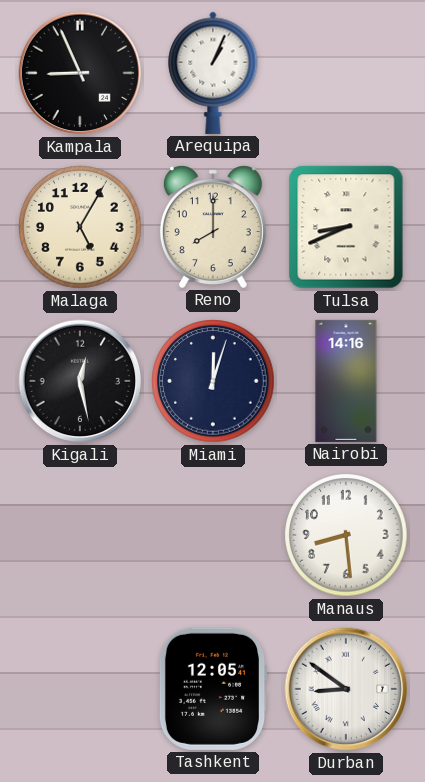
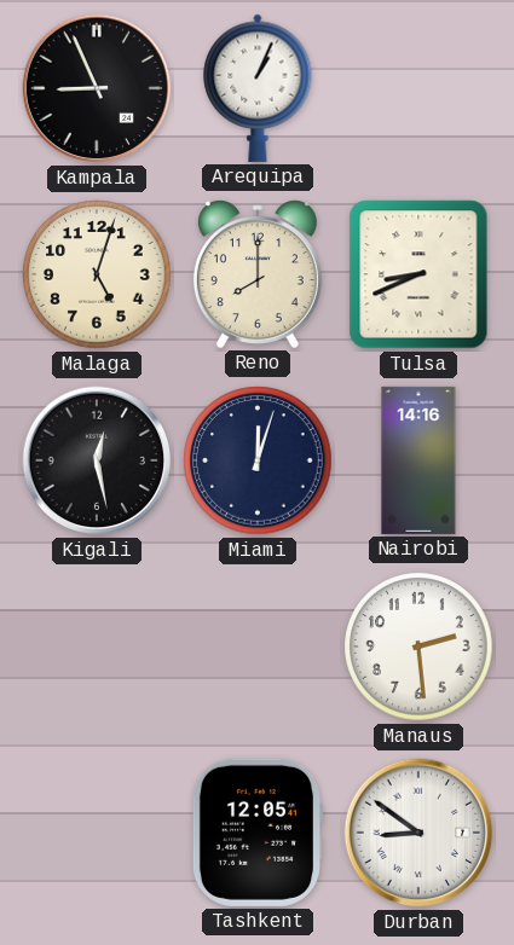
Malaga: 5:05 -> 5:03 (97, 274)
Manaus: 8:29 -> 2:29 (418, 647)
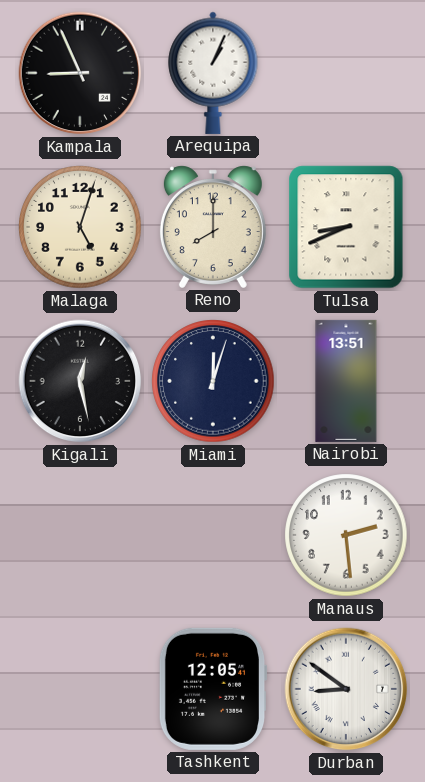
Nairobi: 14:16 -> 13:51 (346, 381)
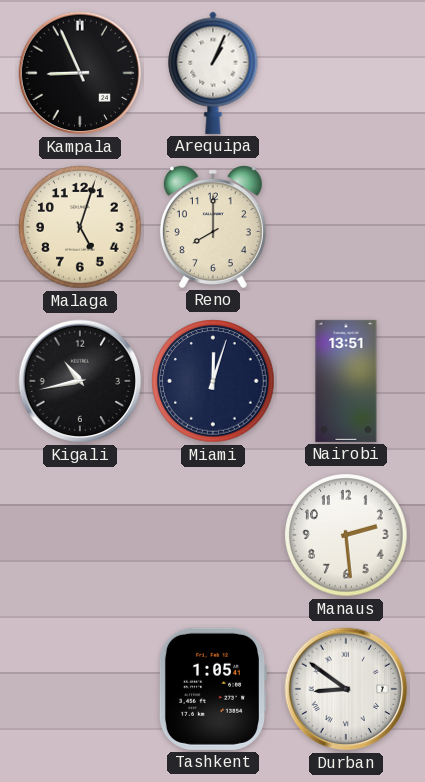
Tulsa: 8:41 -> none (346, 227)
Kigali: 12:28 -> 10:43 (80, 381)
Tashkent: 12:05 -> 1:05 (213, 689)
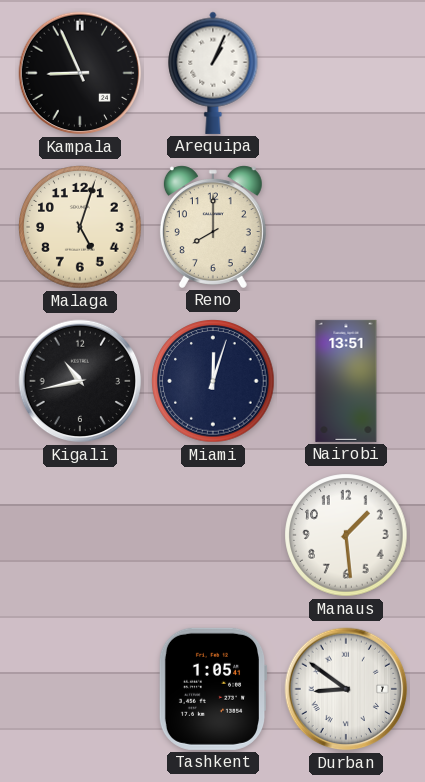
Manaus: 2:29 -> 1:29 (346, 535)
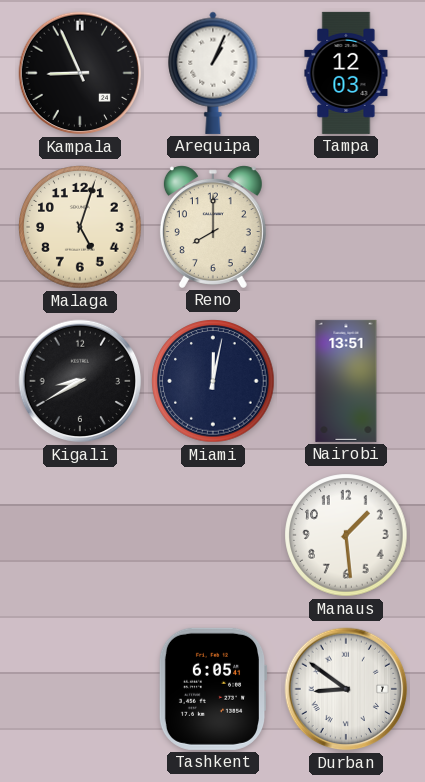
Tampa: none -> 12:03 (346, 73)
Kigali: 10:43 -> 8:40 (80, 381)
Miami: 12:03 -> 12:02 (213, 381)
Tashkent: 1:05 -> 6:05 (213, 689)
